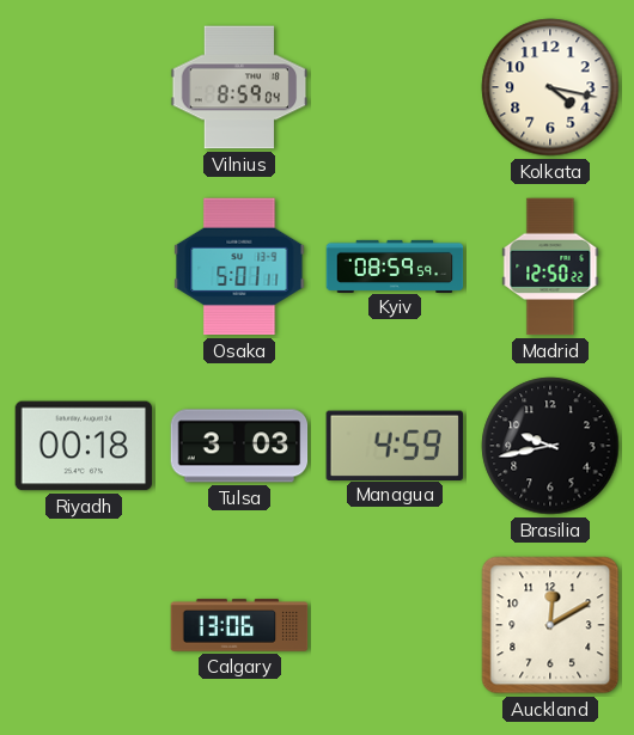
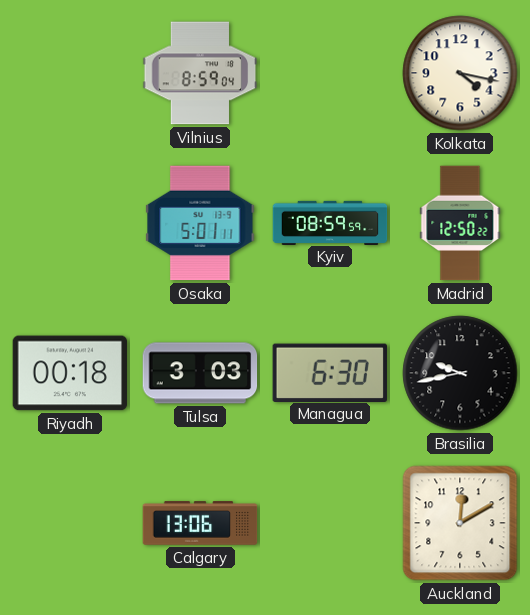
Managua: 4:59 -> 6:30 (330, 372)
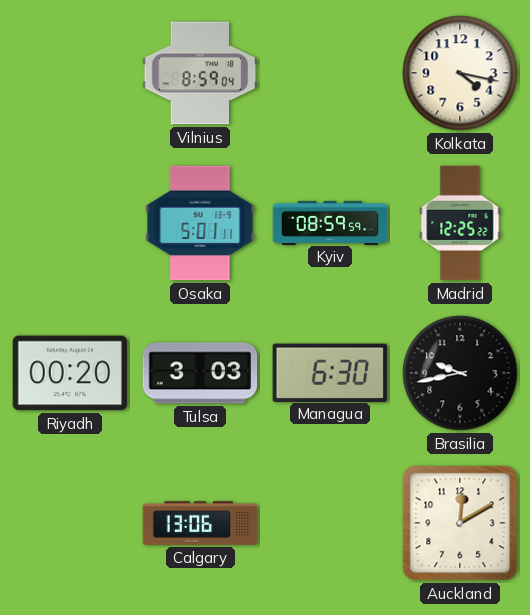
Madrid: 12:50 -> 12:25 (460, 223)
Riyadh: 00:18 -> 00:20 (70, 373)
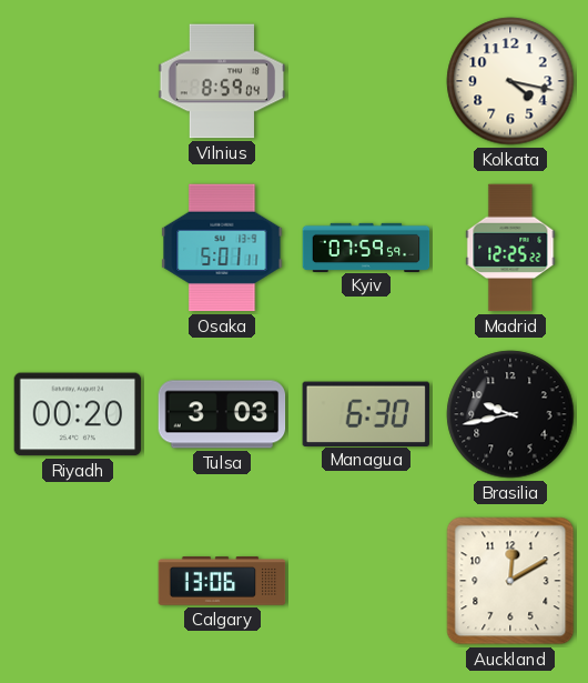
Kyiv: 08:59 -> 07:59 (366, 247)
